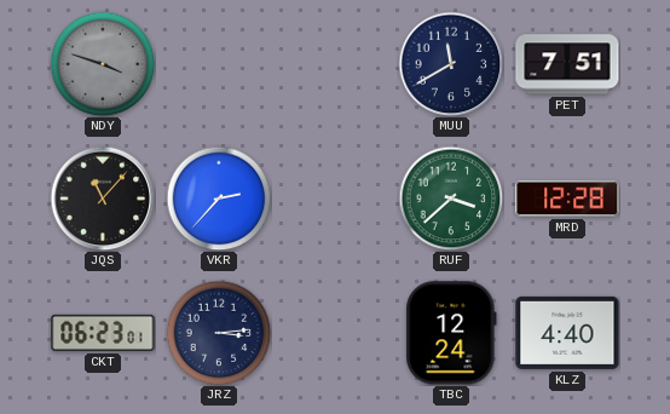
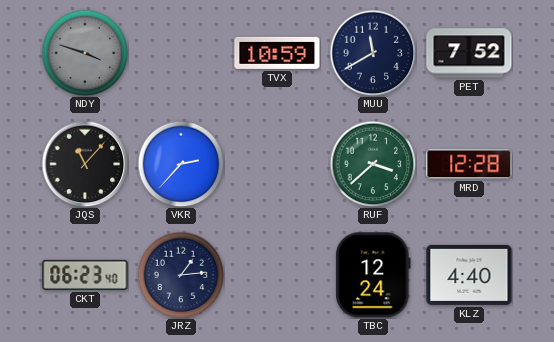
TVX: none -> 10:59 (277, 53)
PET: 7:51 -> 7:52 (469, 53)
CKT: 06:23:01 -> 06:23:40 (85, 275)
JRZ: 3:14 -> 1:14 (181, 275)
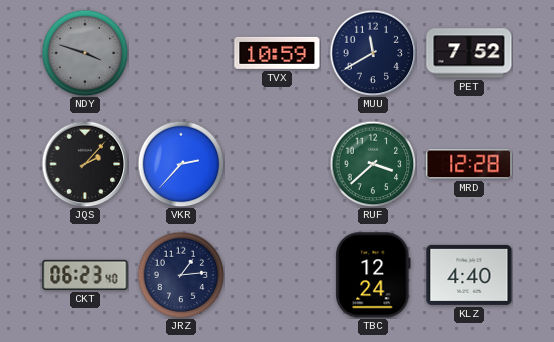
JQS: 11:07 -> 2:07 (85, 164)
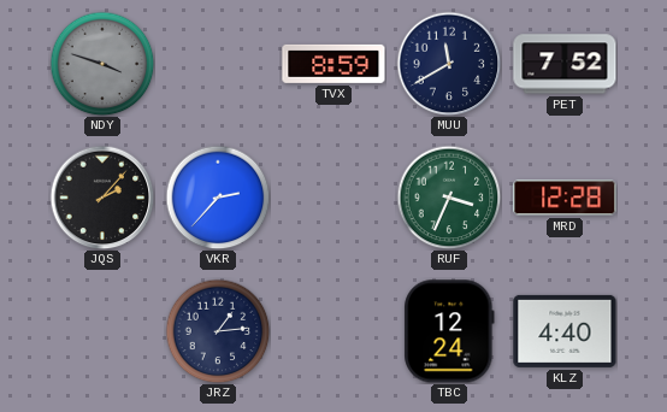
TVX: 10:59 -> 8:59 (333, 64)
RUF: 3:38 -> 3:34 (449, 198)
CKT: 06:23 -> none (85, 275)
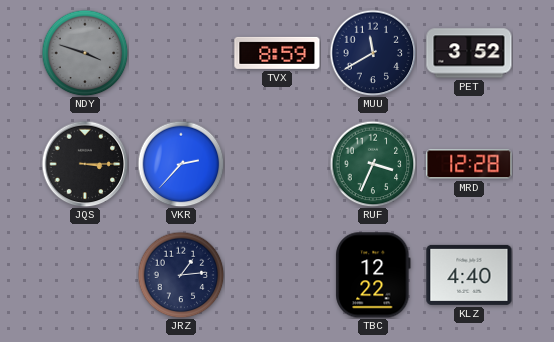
PET: 7:52 -> 3:52 (469, 53)
JQS: 2:07 -> 3:15 (85, 164)
TBC: 12:24 -> 12:22 (373, 275)
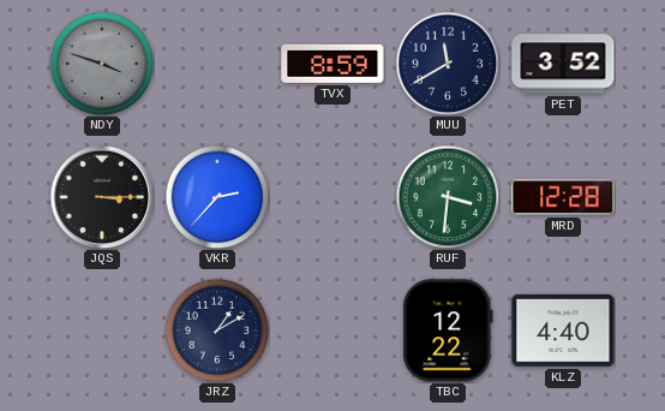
RUF: 3:34 -> 3:31 (448, 197)
JRZ: 1:14 -> 1:10 (217, 330)
